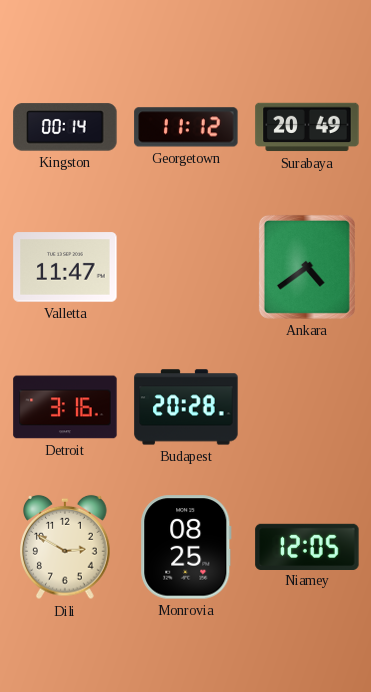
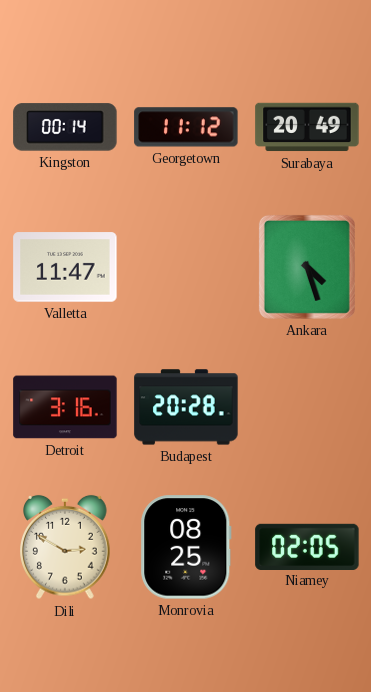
Ankara: 4:39 -> 4:27 (307, 267)
Niamey: 12:05 -> 02:05 (307, 546)
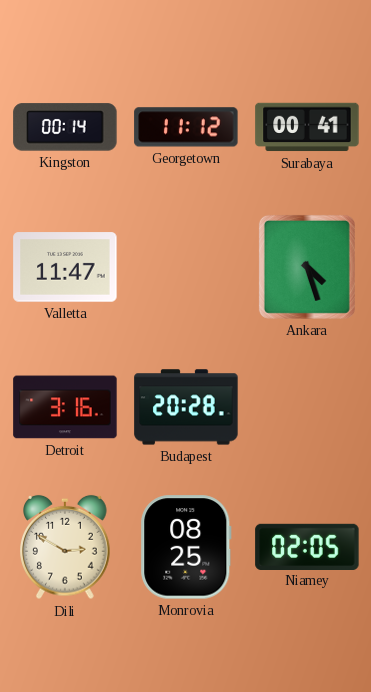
Surabaya: 20:49 -> 00:41 (307, 127)
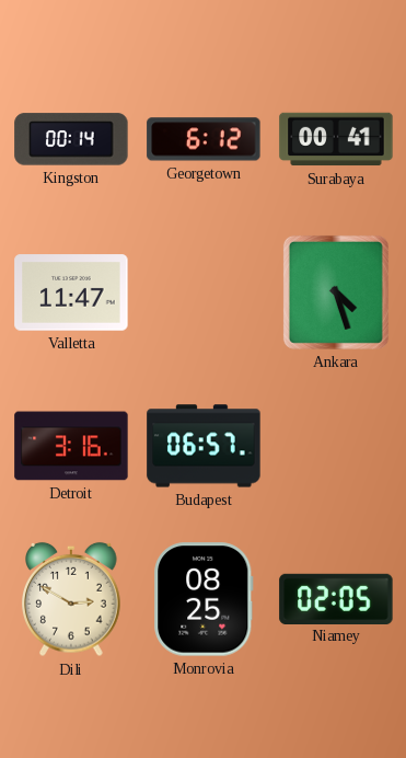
Georgetown: 11:12 -> 6:12 (204, 139)
Budapest: 20:28 -> 06:57 (204, 446)
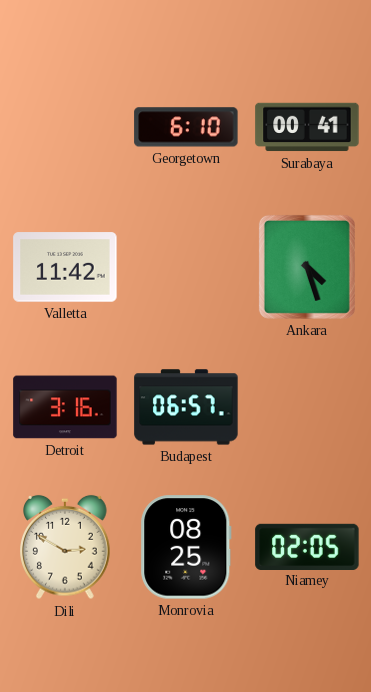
Kingston: 00:14 -> none (71, 139)
Georgetown: 6:12 -> 6:10 (186, 127)
Valletta: 11:47 -> 11:42 (65, 267)
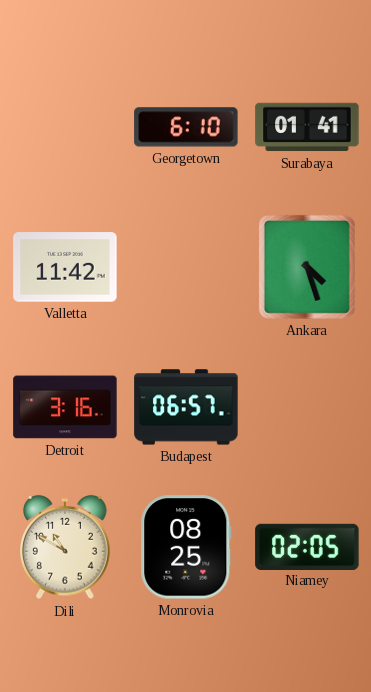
Surabaya: 00:41 -> 01:41 (307, 127)
Dili: 2:50 -> 10:50 (65, 547)
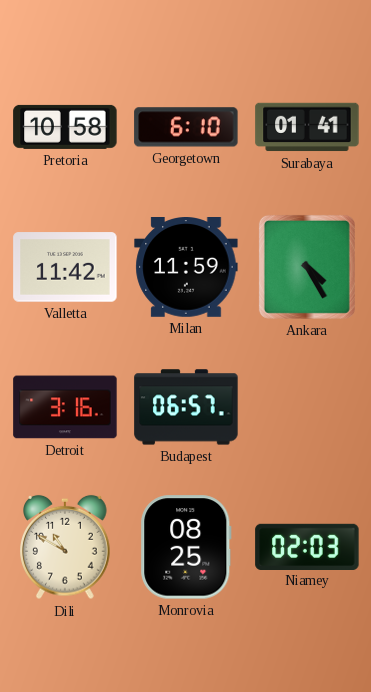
Pretoria: none -> 10:58 (65, 127)
Milan: none -> 11:59 (186, 268)
Ankara: 4:27 -> 4:25 (307, 267)
Niamey: 02:05 -> 02:03 (307, 546)
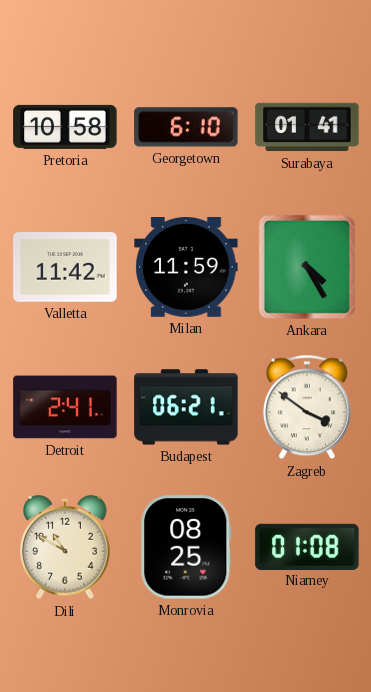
Detroit: 3:16 -> 2:41 (65, 407)
Budapest: 06:57 -> 06:21 (186, 407)
Zagreb: none -> 3:51 (307, 407)
Niamey: 02:03 -> 01:08 (307, 546)
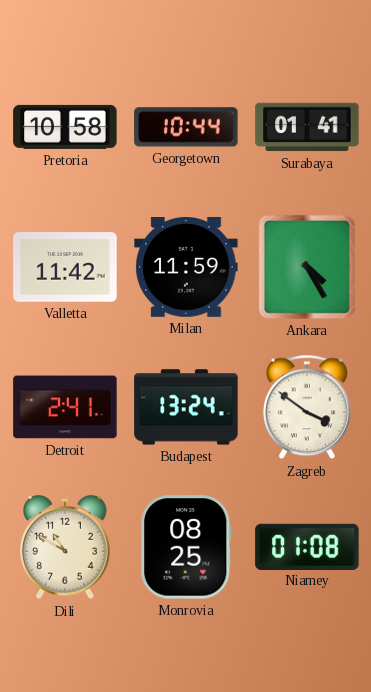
Georgetown: 6:10 -> 10:44 (186, 127)
Budapest: 06:21 -> 13:24 (186, 407)
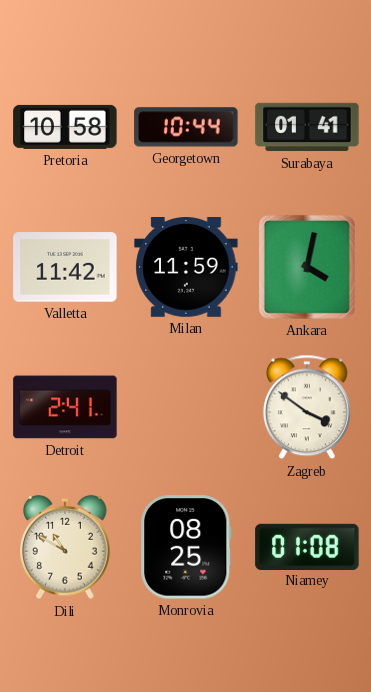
Ankara: 4:25 -> 4:02 (307, 267)
Budapest: 13:24 -> none (186, 407)
